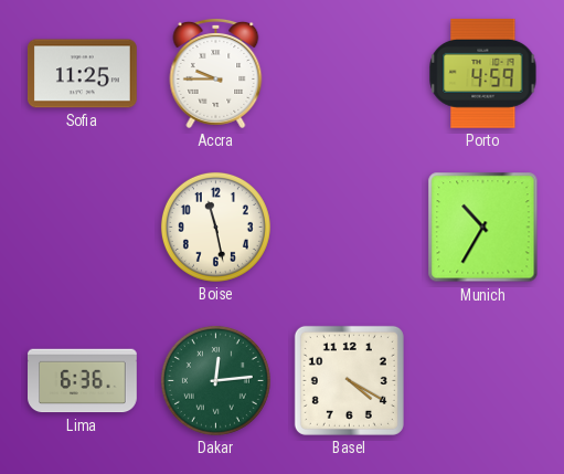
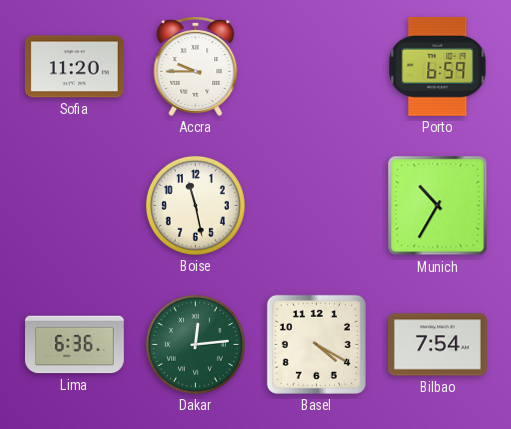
Sofia: 11:25 -> 11:20 (75, 67)
Porto: 4:59 -> 6:59 (438, 66)
Bilbao: none -> 7:54 (438, 345)
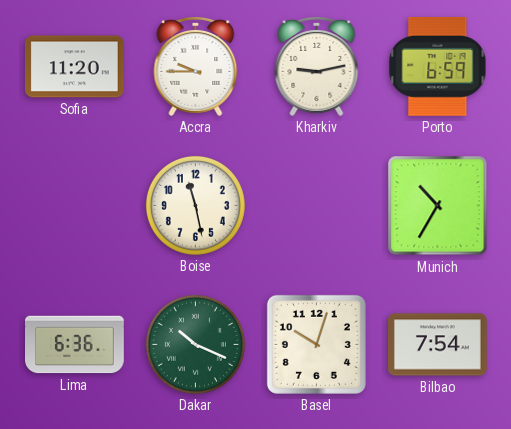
Kharkiv: none -> 9:13 (317, 67)
Dakar: 12:14 -> 10:19 (195, 344)
Basel: 4:20 -> 10:03 (316, 344)
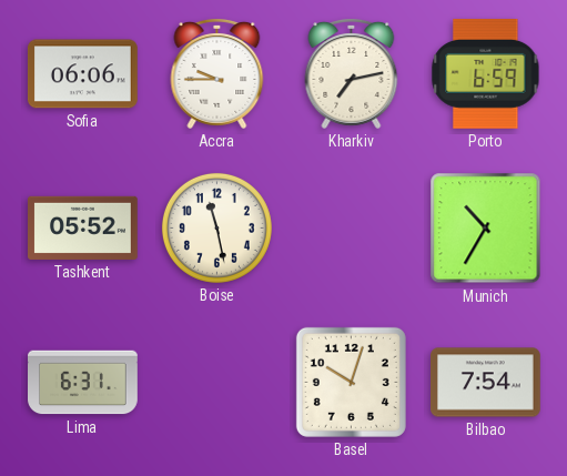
Sofia: 11:20 -> 06:06 (83, 74)
Kharkiv: 9:13 -> 7:13 (352, 74)
Tashkent: none -> 05:52 (83, 227)
Lima: 6:36 -> 6:31 (83, 383)
Dakar: 10:19 -> none (195, 344)
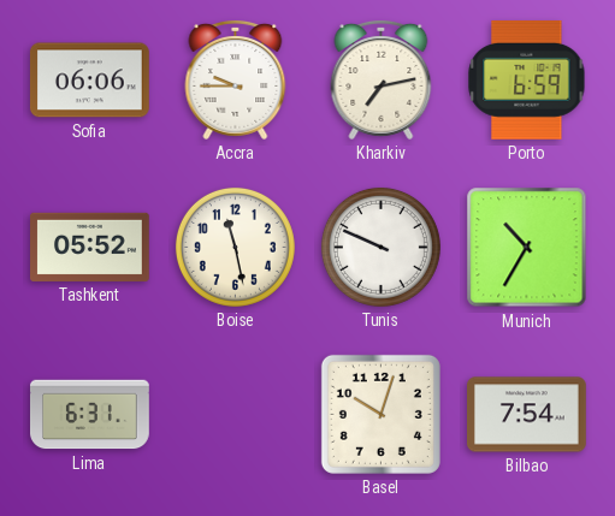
Tunis: none -> 9:49 (380, 247)
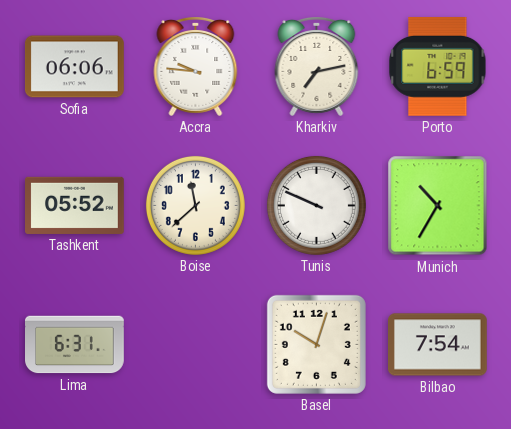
Accra: 9:45 -> 9:46 (196, 67)
Boise: 11:28 -> 11:38 (195, 205)
